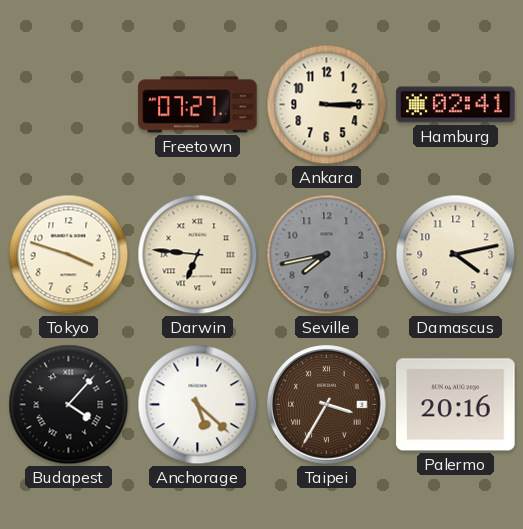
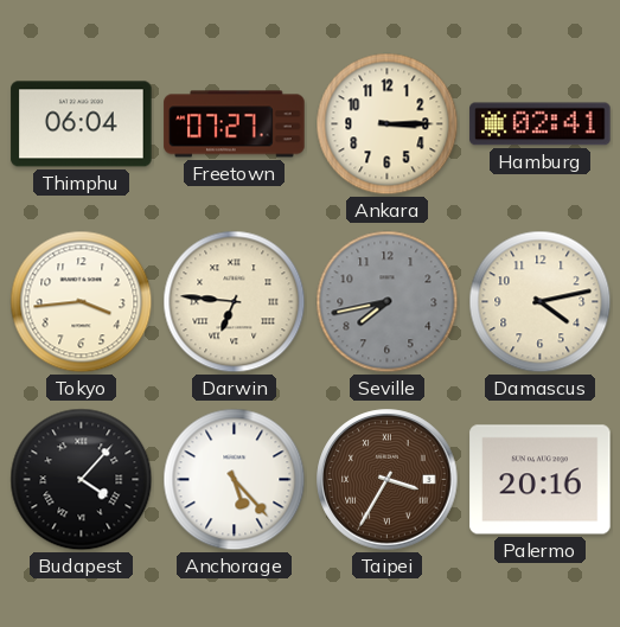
Thimphu: none -> 06:04 (82, 124)
Tokyo: 3:48 -> 3:44 (82, 302)
Anchorage: 5:22 -> 5:23 (235, 480)
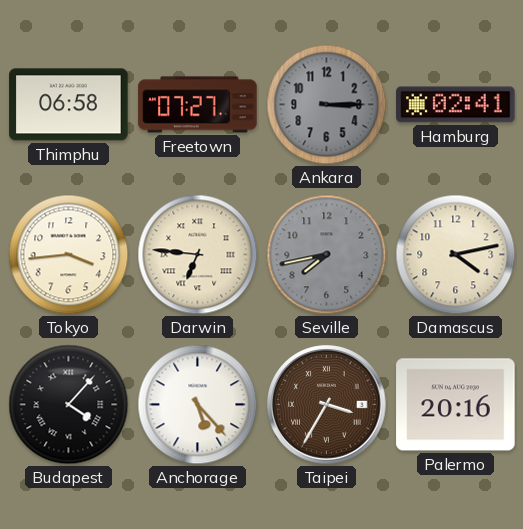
Thimphu: 06:04 -> 06:58 (69, 105)
Ankara dial: cream -> grey (327, 105)
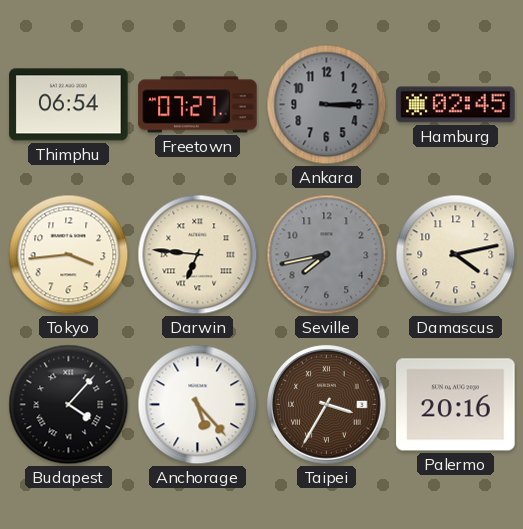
Thimphu: 06:58 -> 06:54 (69, 105)
Hamburg: 02:41 -> 02:45 (456, 105)
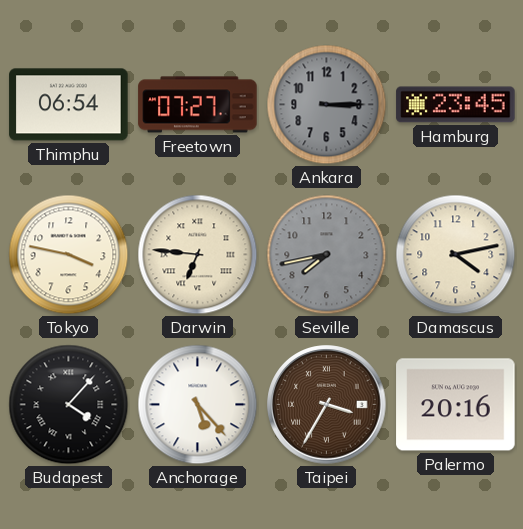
Hamburg: 02:45 -> 23:45 (456, 105)
Tokyo: 3:44 -> 3:47 (69, 255)
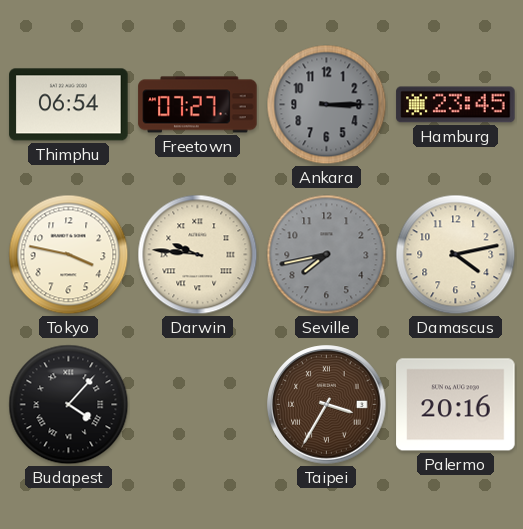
Darwin: 6:46 -> 9:46 (198, 255)
Anchorage: 5:23 -> none (198, 405)
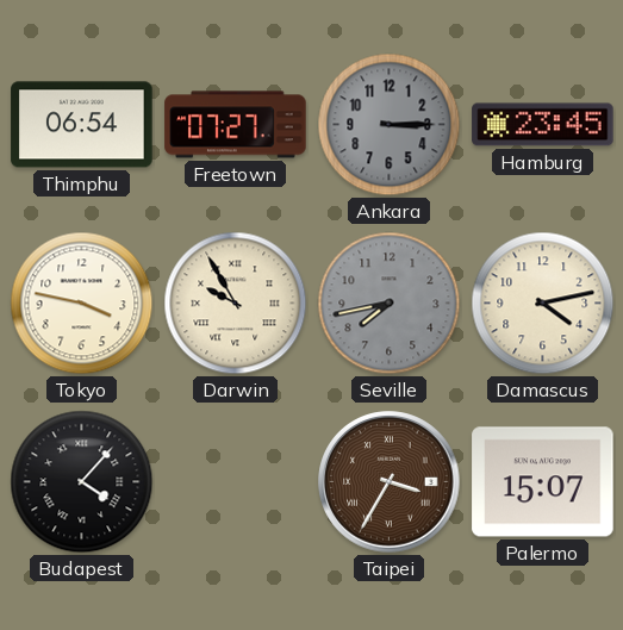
Darwin: 9:46 -> 9:55 (236, 304)
Palermo: 20:16 -> 15:07 (543, 482)
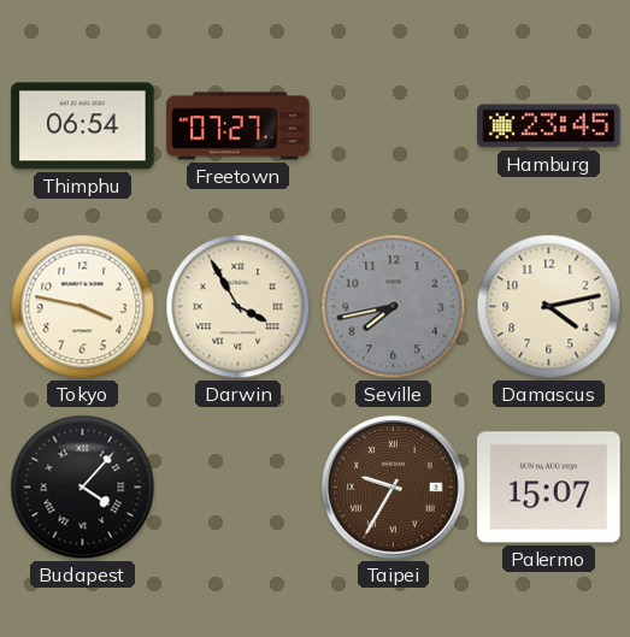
Ankara: 3:15 -> none (390, 125)
Darwin: 9:55 -> 3:55 (239, 307)
Taipei: 3:35 -> 9:35 (394, 488)
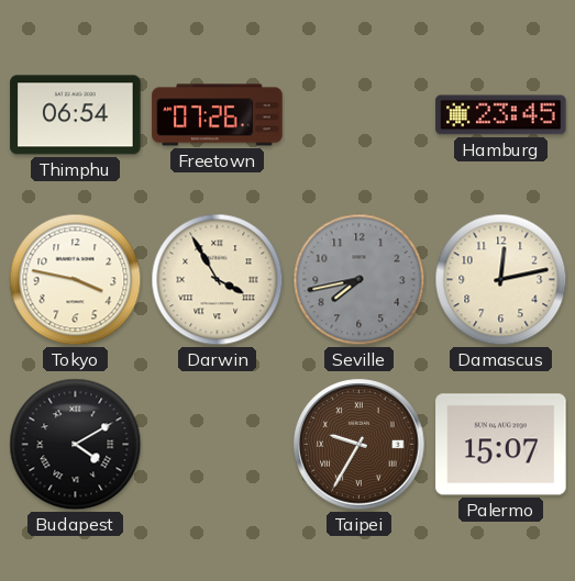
Freetown: 07:27 -> 07:26 (218, 115)
Damascus: 4:13 -> 12:13 (501, 280)
Budapest: 4:07 -> 4:10 (76, 445)
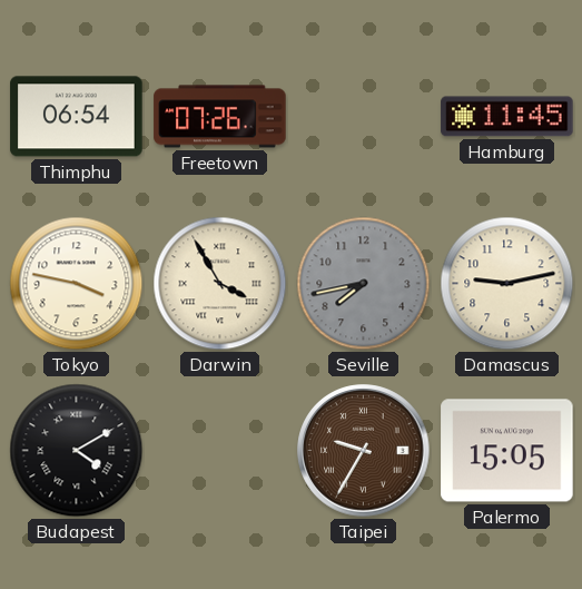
Hamburg: 23:45 -> 11:45 (507, 117)
Damascus: 12:13 -> 9:13 (507, 284)
Palermo: 15:07 -> 15:05 (507, 451)
